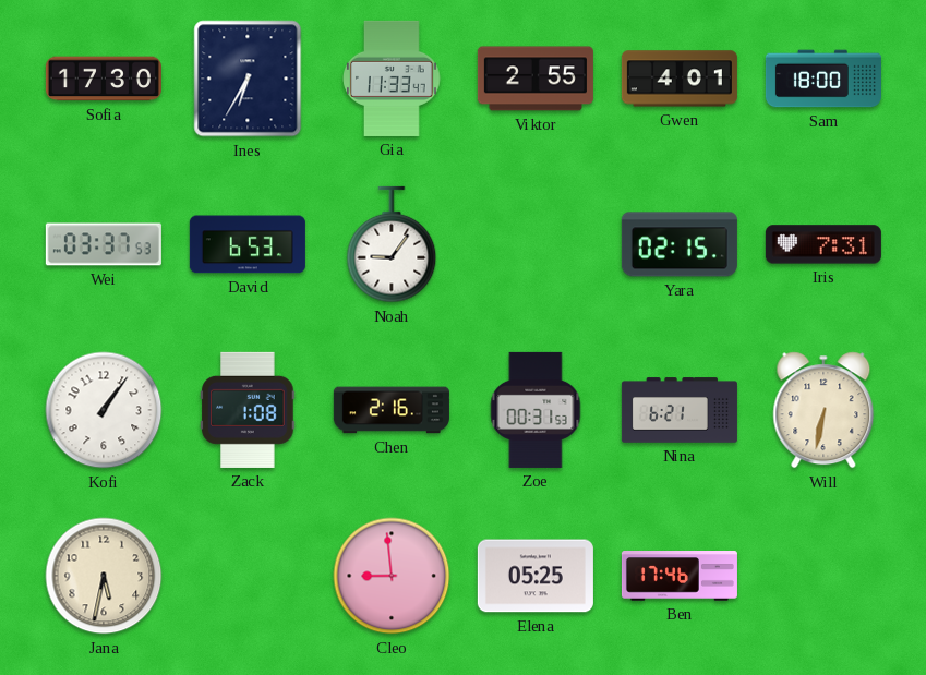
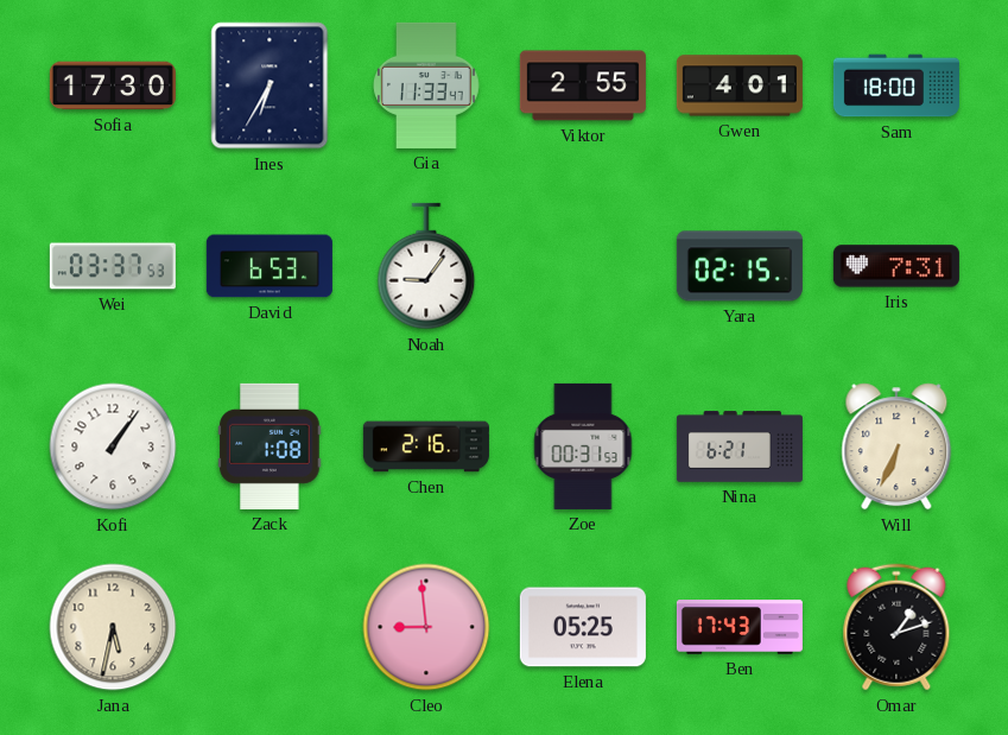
Will: 6:32 -> 6:34 (896, 446)
Ben: 17:46 -> 17:43 (740, 627)
Omar: none -> 1:12 (896, 627)
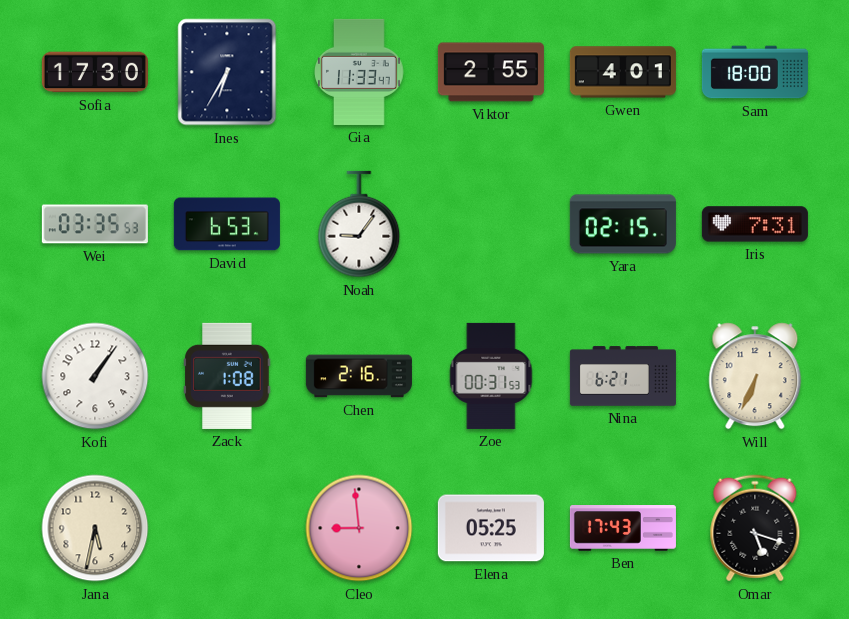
Wei: 03:37 -> 03:35 (95, 224)
Omar: 1:12 -> 5:18 (755, 528)
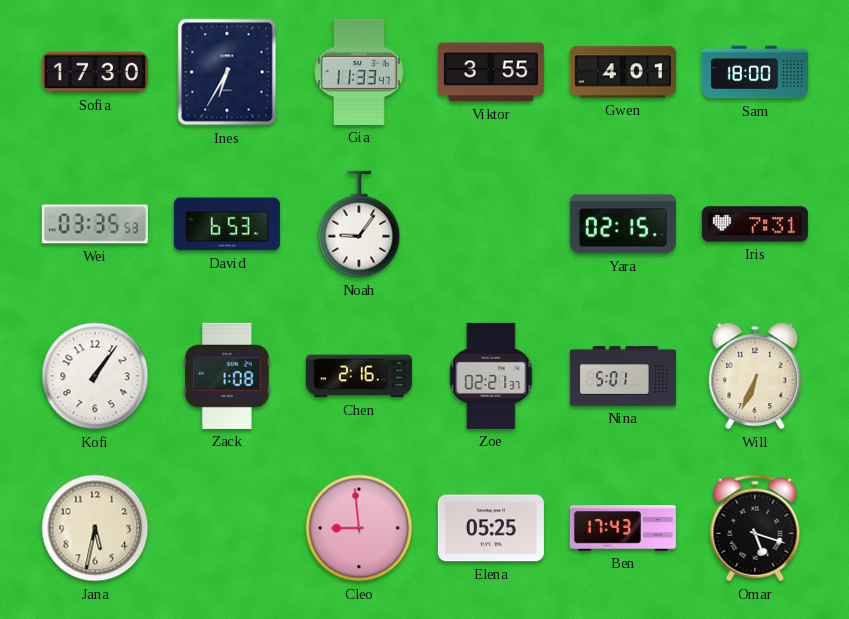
Viktor: 2:55 -> 3:55 (491, 72)
Zoe: 00:31 -> 02:21 (491, 376)
Nina: 6:21 -> 5:01 (623, 376)
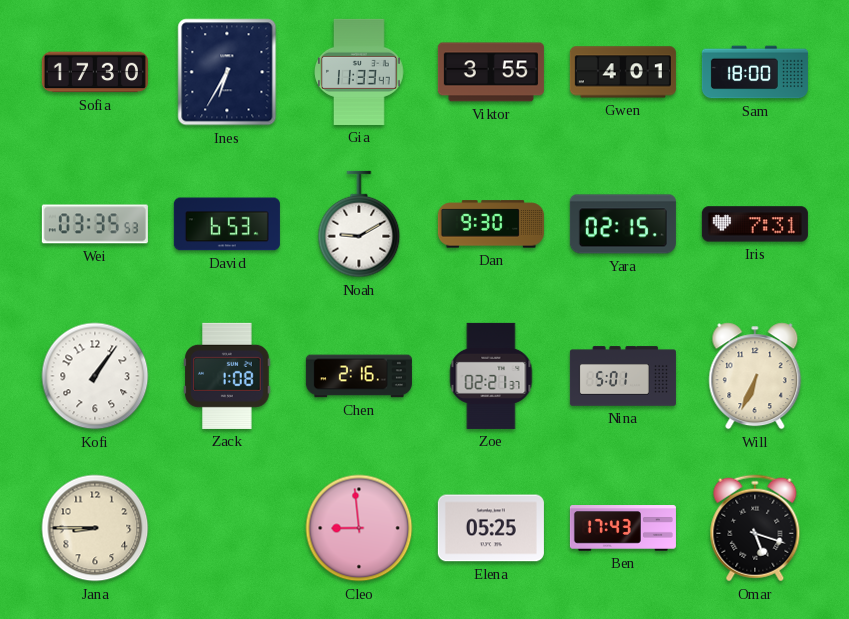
Noah: 9:06 -> 9:10 (359, 224)
Dan: none -> 9:30 (491, 224)
Jana: 5:32 -> 8:45 (95, 528)
